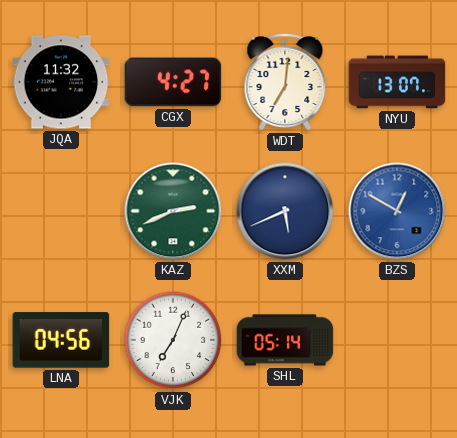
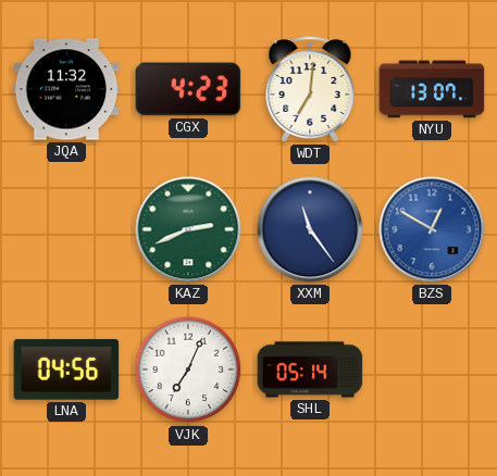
CGX: 4:27 -> 4:23 (188, 89)
XXM: 5:41 -> 11:24 (310, 229)
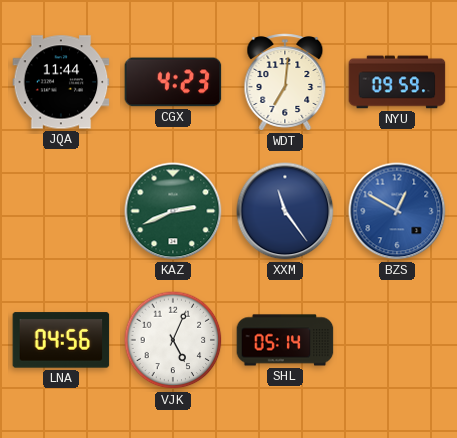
JQA: 11:32 -> 11:44 (61, 82)
NYU: 13:07 -> 09:59 (397, 82)
VJK: 7:04 -> 5:04 (173, 340)
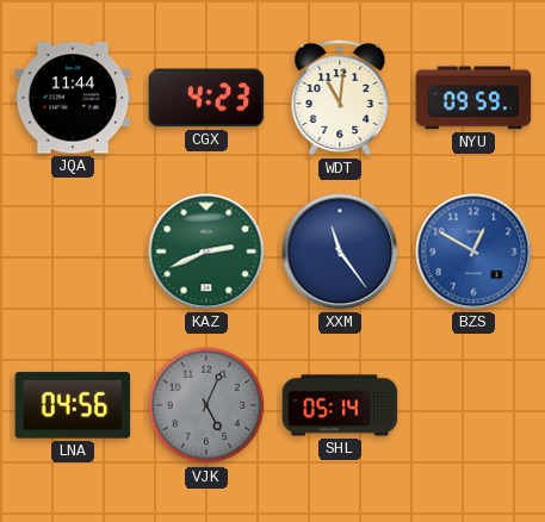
WDT: 7:01 -> 11:01 (340, 98)
VJK dial: white -> grey (206, 405)
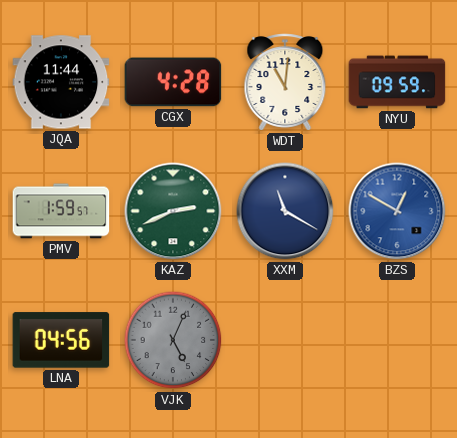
CGX: 4:23 -> 4:28 (173, 82)
PMV: none -> 1:59 (61, 211)
XXM: 11:24 -> 11:20 (285, 211)
SHL: 05:14 -> none (340, 405)
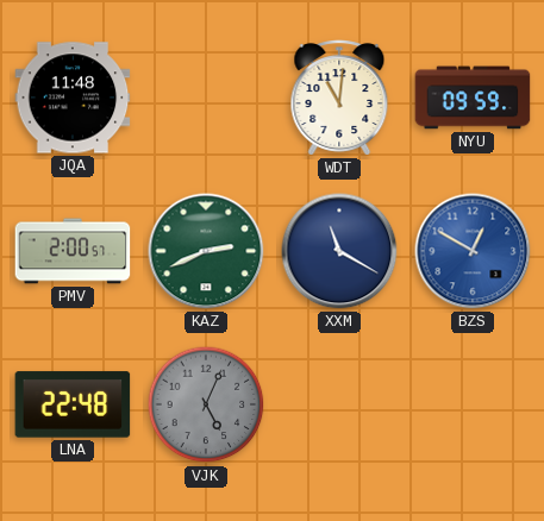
JQA: 11:44 -> 11:48 (73, 98)
CGX: 4:28 -> none (173, 82)
PMV: 1:59 -> 2:00 (73, 251)
LNA: 04:56 -> 22:48 (73, 404)
